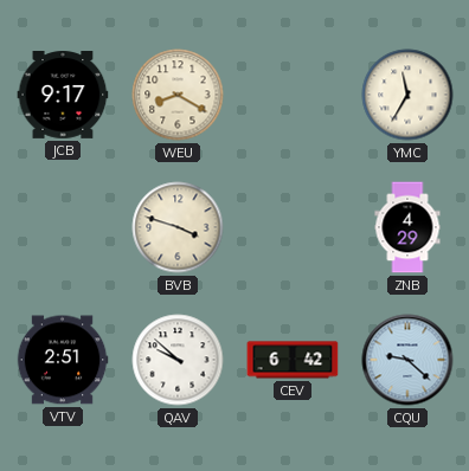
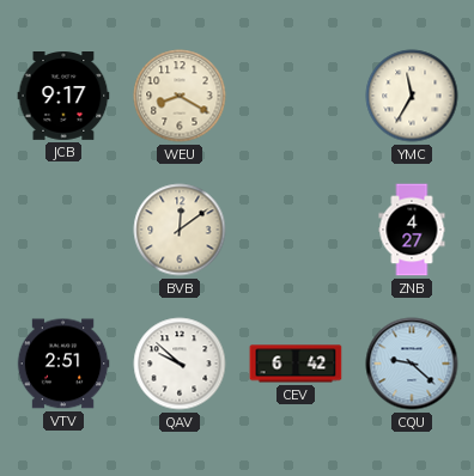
BVB: 3:48 -> 12:09 (180, 230)
ZNB: 4:29 -> 4:27 (412, 230)
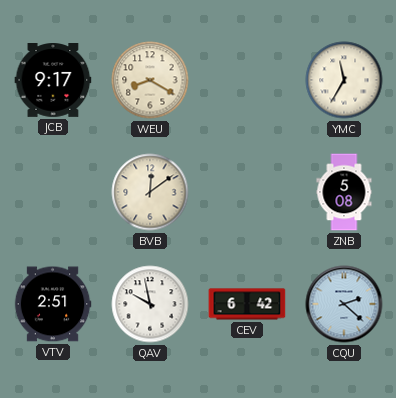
ZNB: 4:27 -> 5:08 (344, 192)
QAV: 9:52 -> 9:58 (150, 304)
CQU: 9:22 -> 2:22 (344, 304)
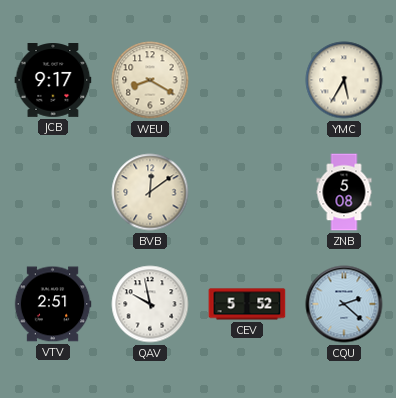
YMC: 11:35 -> 5:35 (344, 80)
CEV: 6:42 -> 5:52 (247, 304)
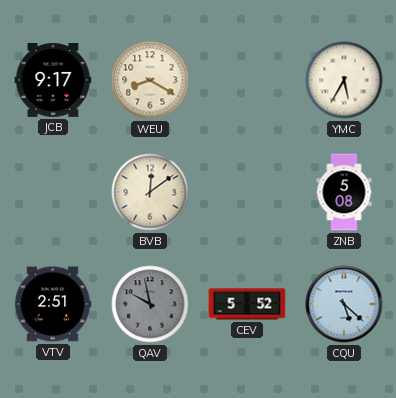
QAV dial: white -> grey (150, 304)
CQU: 2:22 -> 5:22 (344, 304)
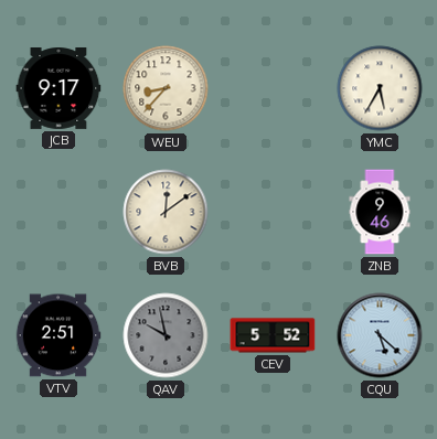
WEU: 8:20 -> 8:37 (166, 88)
ZNB: 5:08 -> 9:46 (380, 212)
